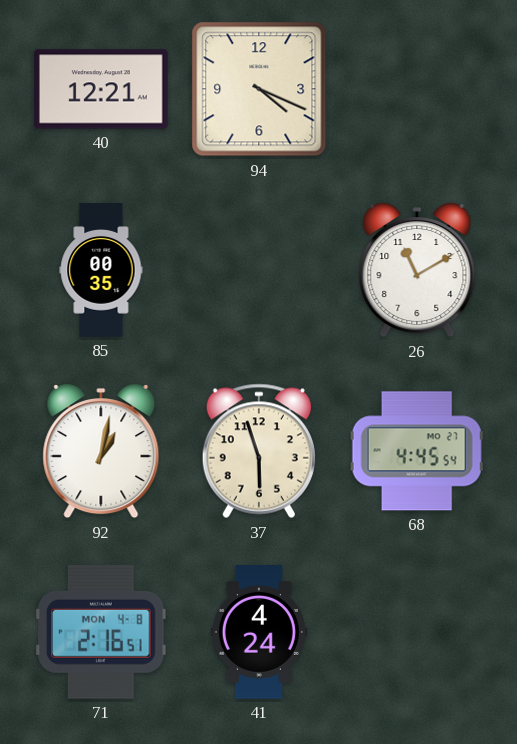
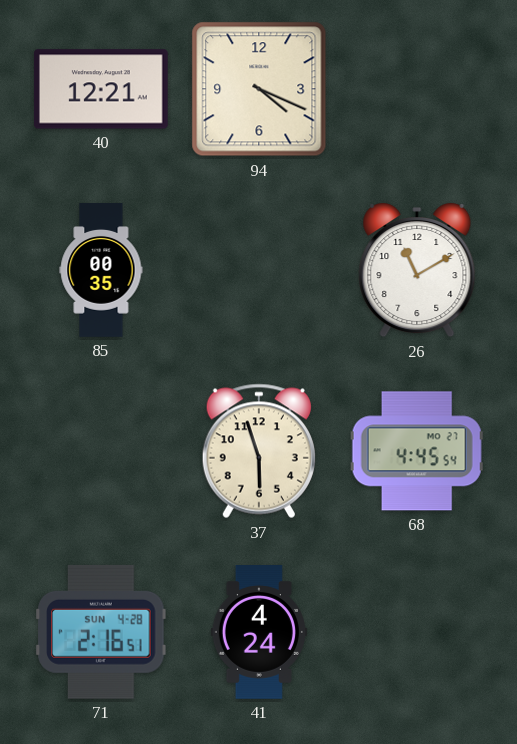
92: 1:02 -> none (101, 451)
71 date: MON 4-8 -> SUN 4-28 (101, 632)
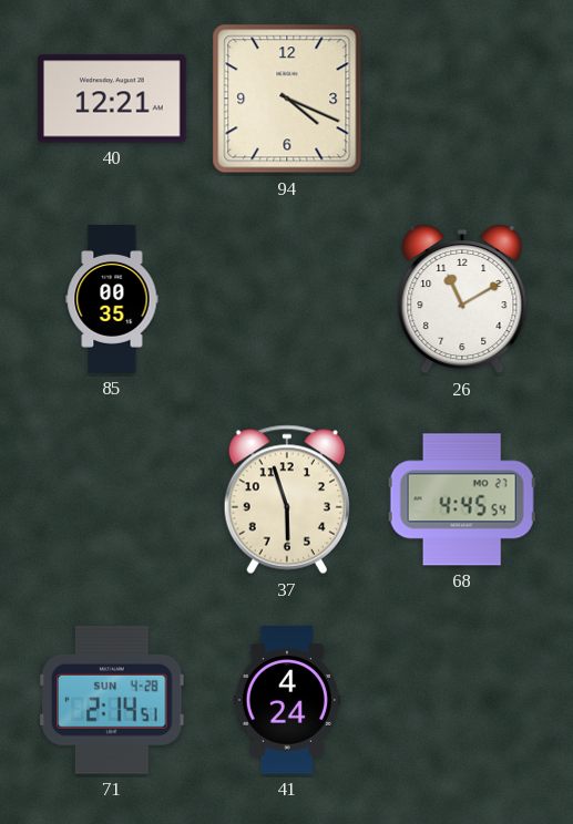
71: 2:16 -> 2:14 (112, 700)
